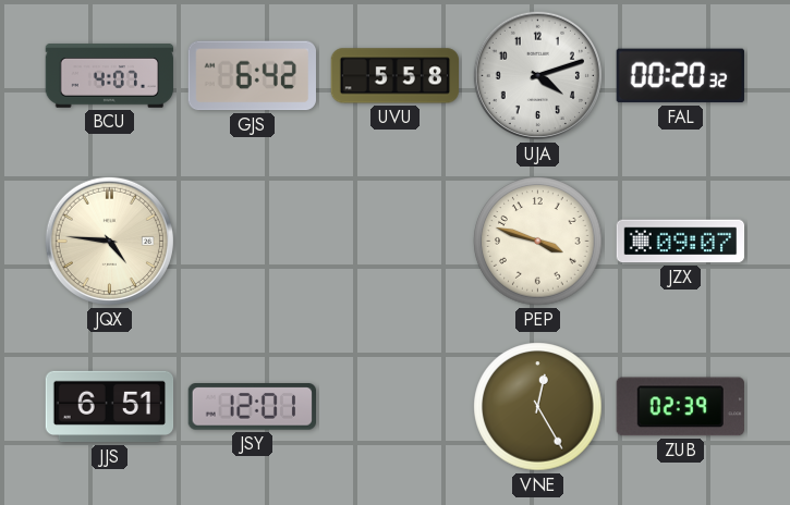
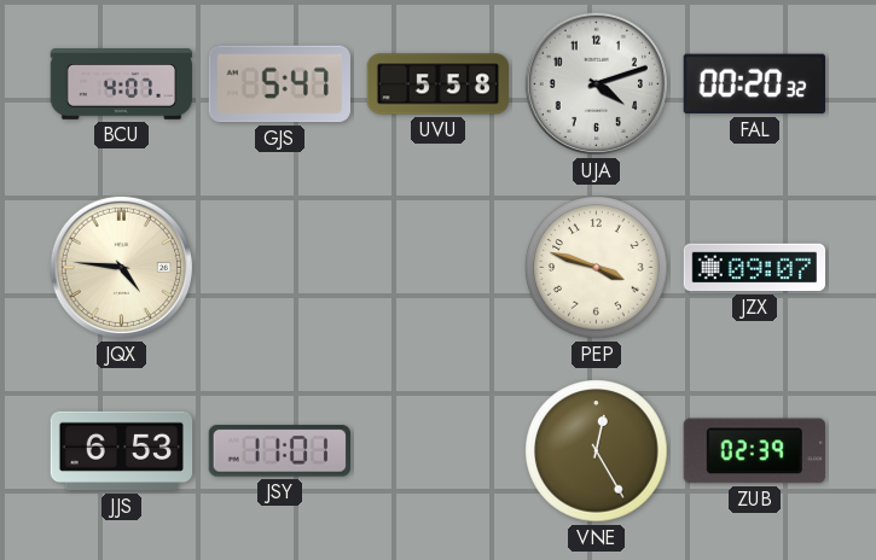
GJS: 6:42 -> 5:47 (279, 84)
JJS: 6:51 -> 6:53 (122, 451)
JSY: 12:01 -> 11:01 (279, 451)
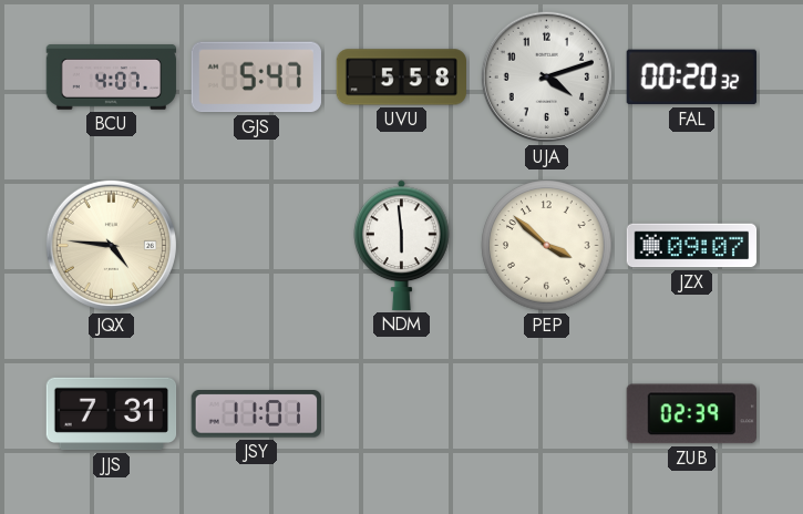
NDM: none -> 5:59 (402, 245)
PEP: 3:48 -> 3:52 (547, 246)
JJS: 6:53 -> 7:31 (112, 414)
VNE: 12:25 -> none (597, 451)
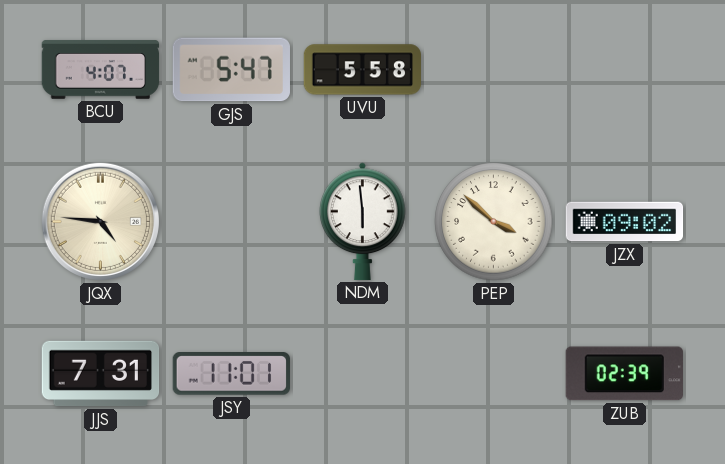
UJA: 4:12 -> none (546, 76)
FAL: 00:20 -> none (691, 78)
JZX: 09:07 -> 09:02 (625, 222)
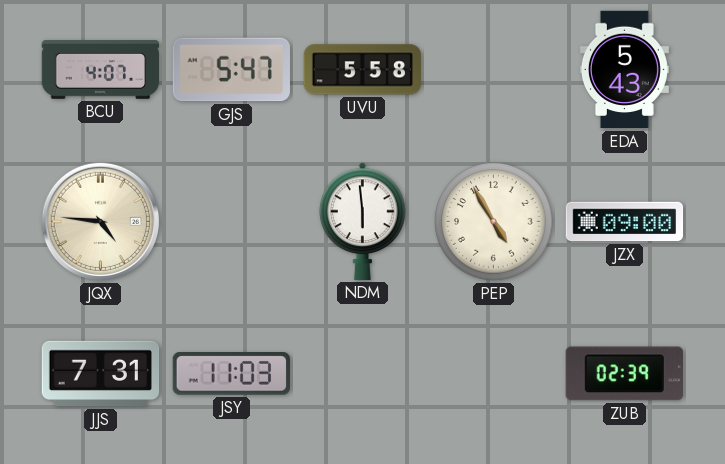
EDA: none -> 5:43 (624, 70)
PEP: 3:52 -> 4:55 (494, 222)
JZX: 09:02 -> 09:00 (625, 222)
JSY: 11:01 -> 11:03 (231, 374)
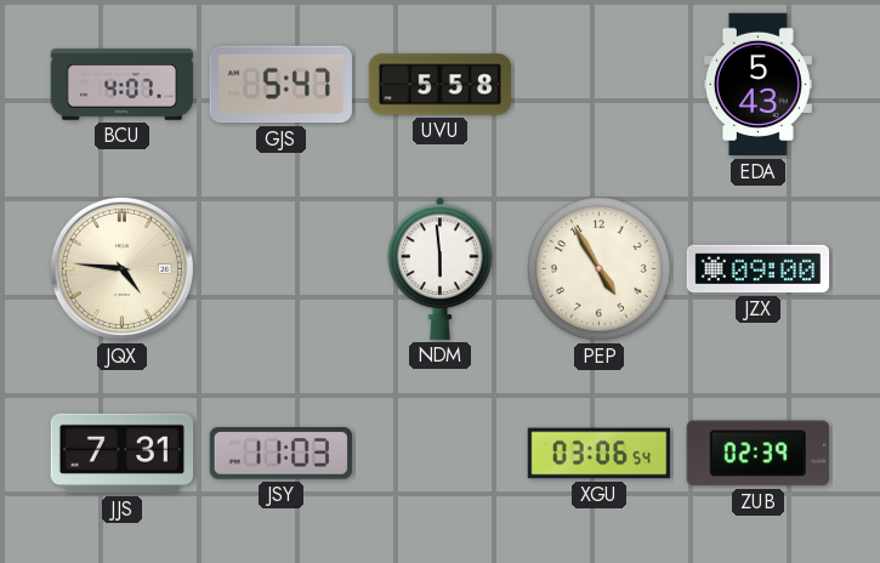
XGU: none -> 03:06 (600, 454)
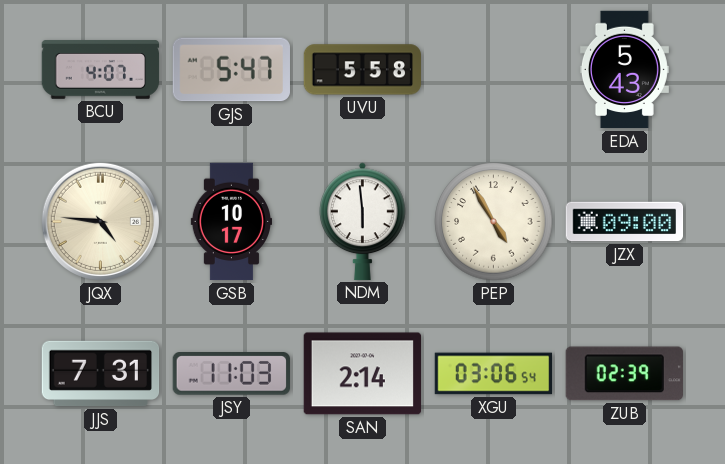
GSB: none -> 10:17 (231, 222)
SAN: none -> 2:14 (362, 374)
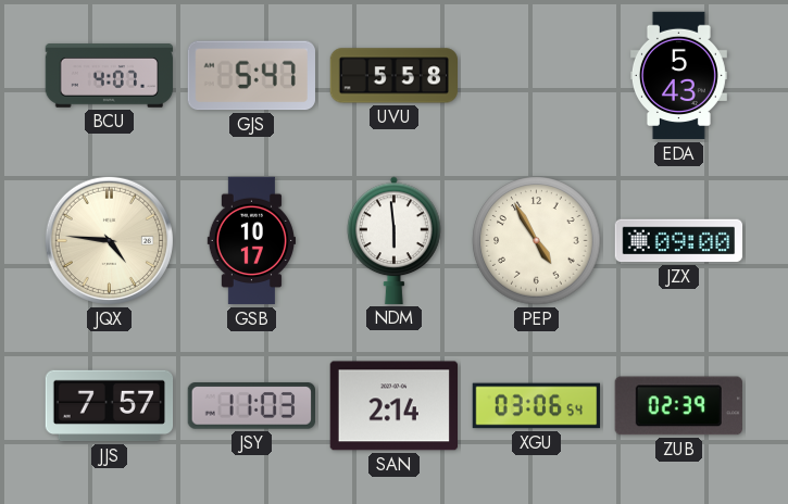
JJS: 7:31 -> 7:57 (110, 406)
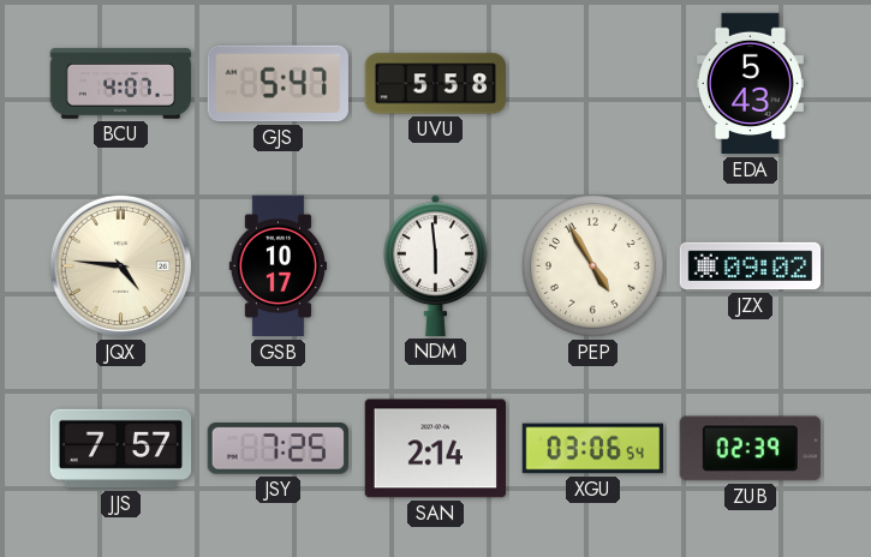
JZX: 09:00 -> 09:02 (751, 266)
JSY: 11:03 -> 7:25 (278, 449)
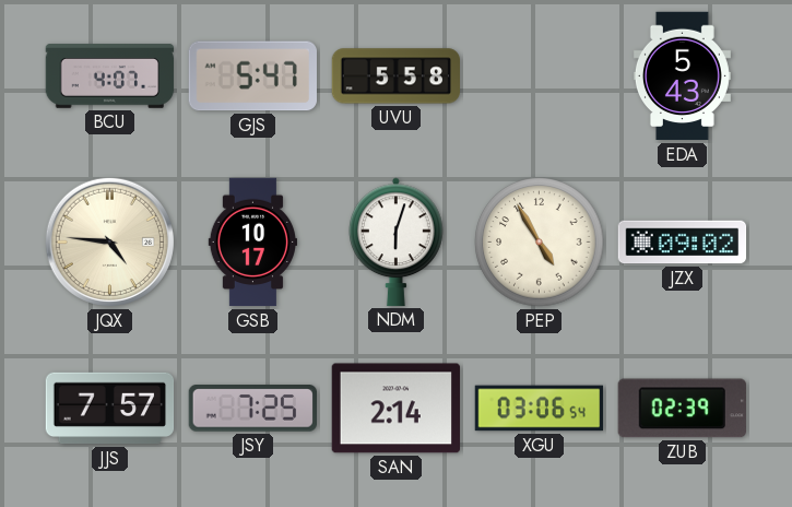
NDM: 5:59 -> 6:03 (397, 241)
